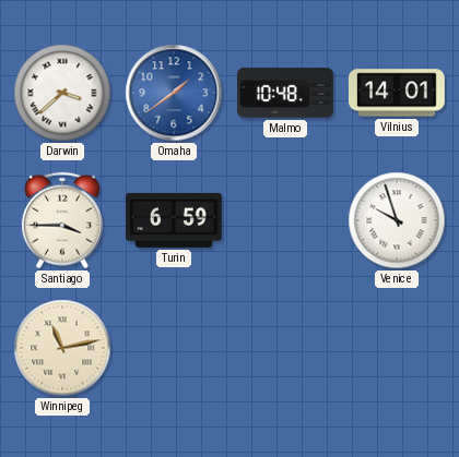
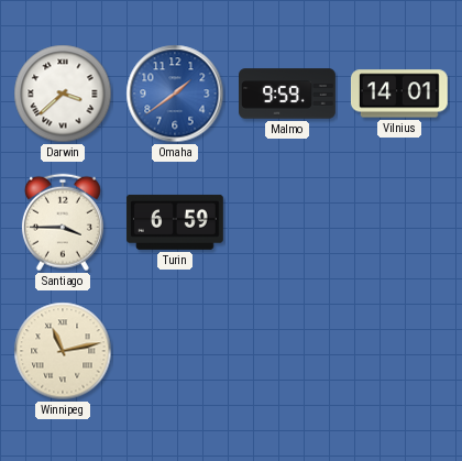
Malmo: 10:48 -> 9:59 (288, 94)
Venice: 9:57 -> none (397, 220)
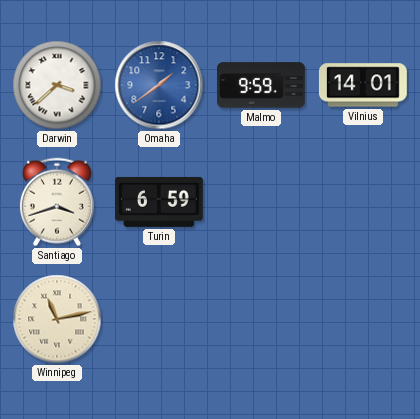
Santiago: 3:45 -> 3:42 (57, 202)
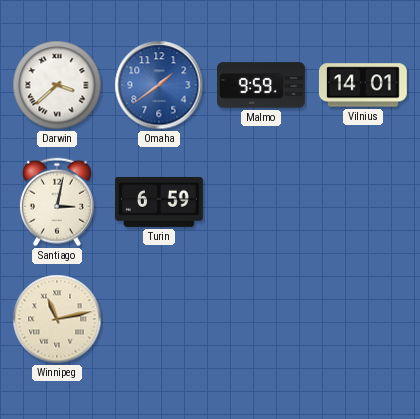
Santiago: 3:42 -> 3:02 (57, 202)
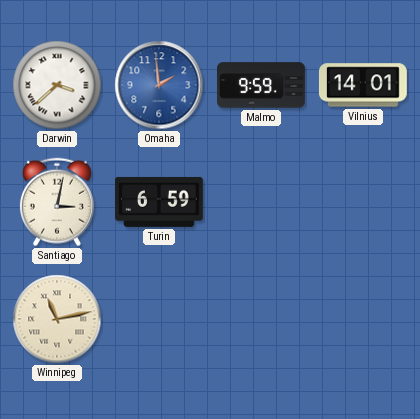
Omaha: 1:39 -> 1:59 (159, 85)
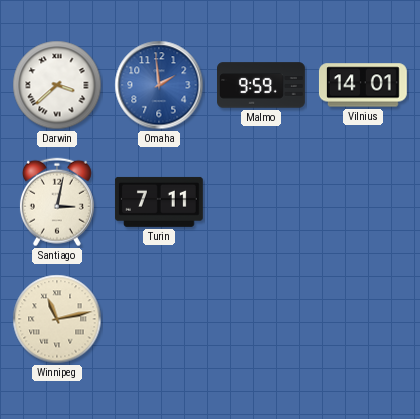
Turin: 6:59 -> 7:11 (159, 202)
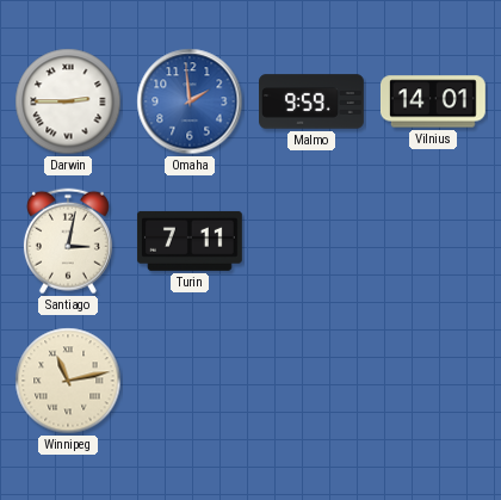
Darwin: 3:38 -> 2:45 (68, 101)
